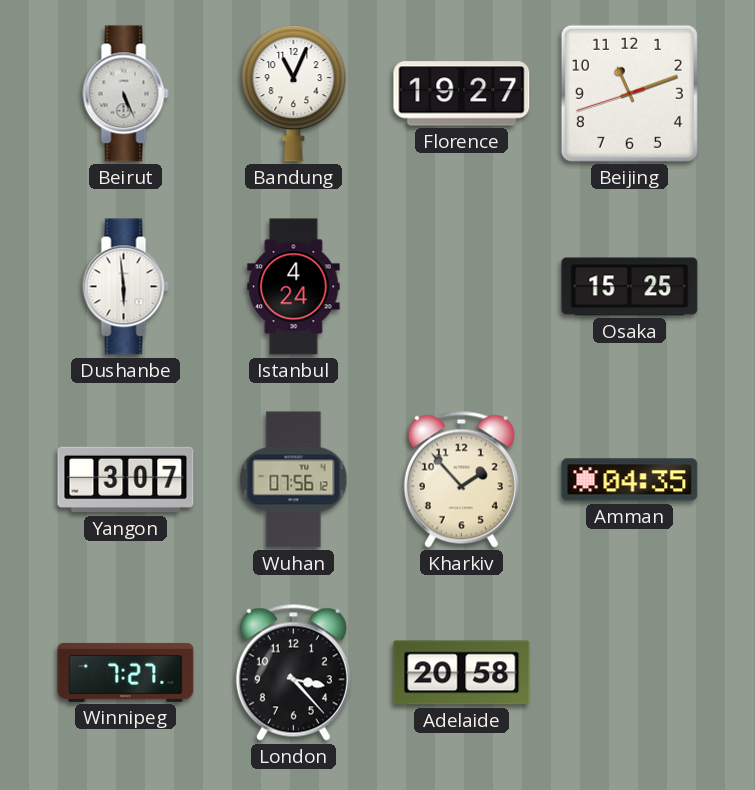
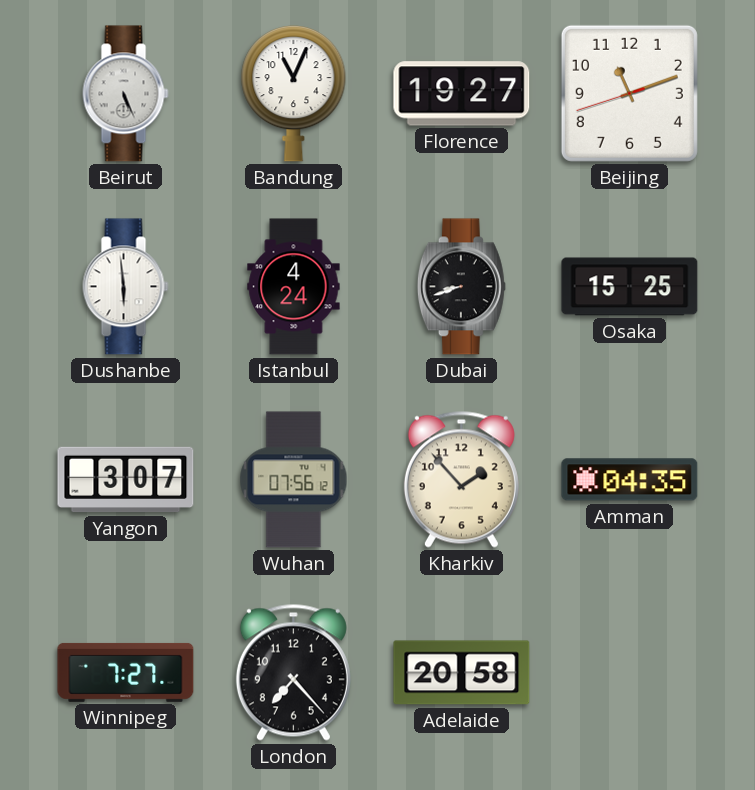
Dubai: none -> 8:42 (461, 287)
London: 3:23 -> 7:23 (293, 672)
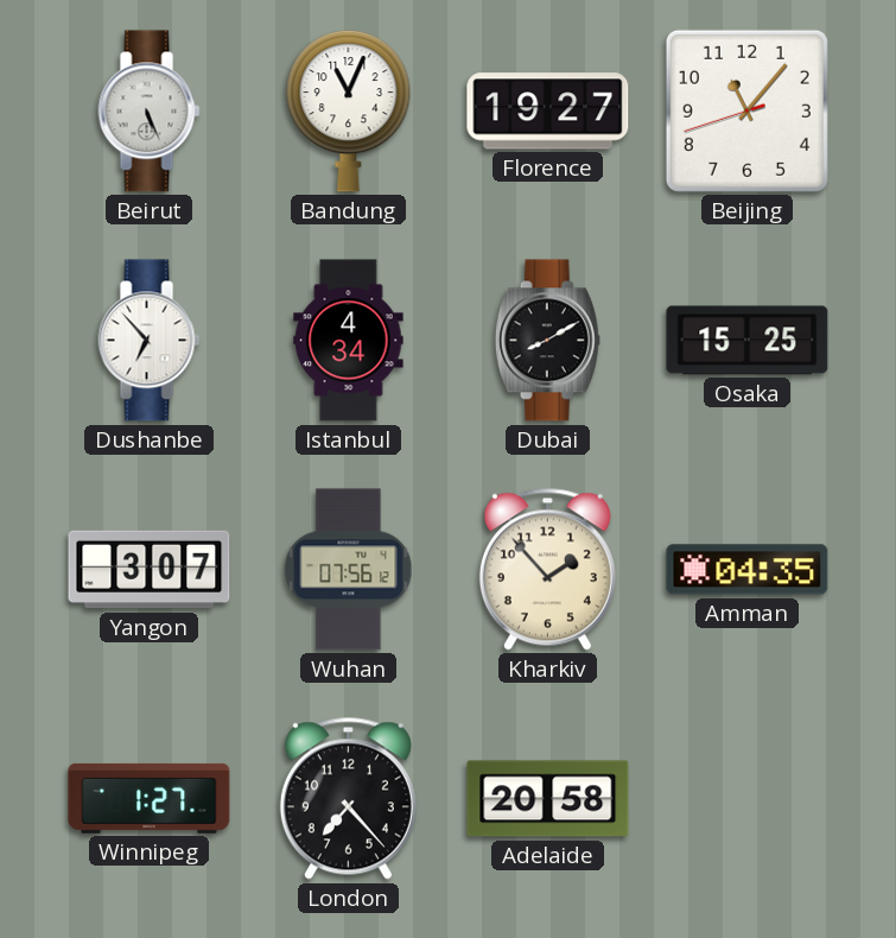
Beijing: 11:11 -> 11:06 (746, 110)
Dushanbe: 5:59 -> 6:53 (150, 341)
Istanbul: 4:24 -> 4:34 (349, 341)
Dubai: 8:42 -> 8:10 (547, 341)
Winnipeg: 7:27 -> 1:27 (150, 798)
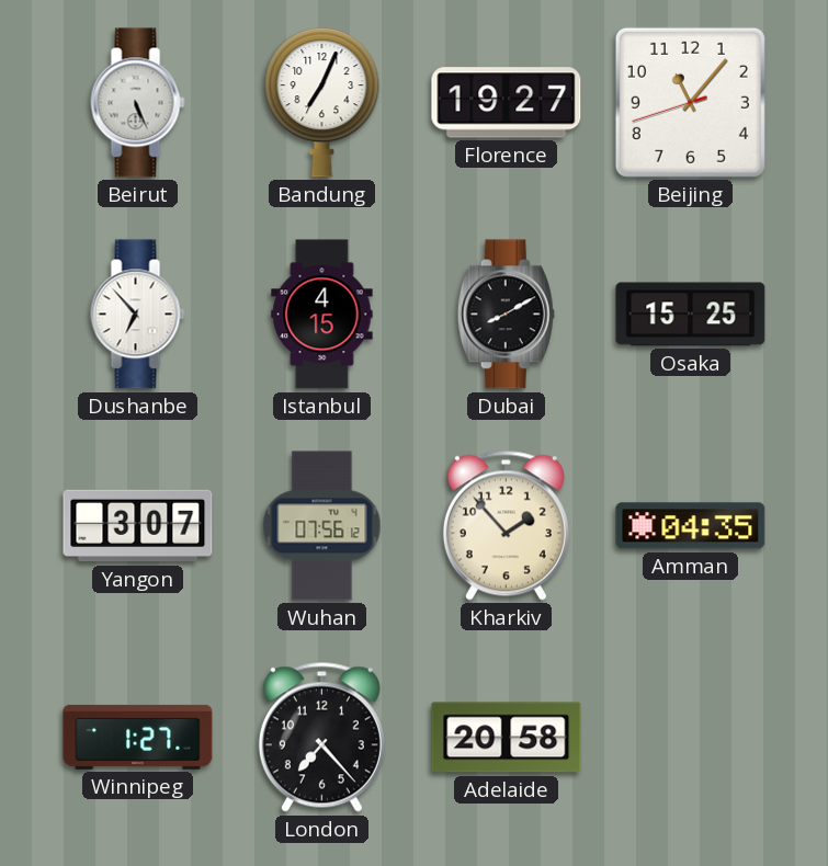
Bandung: 11:04 -> 7:04 (322, 103)
Istanbul: 4:34 -> 4:15 (322, 315)
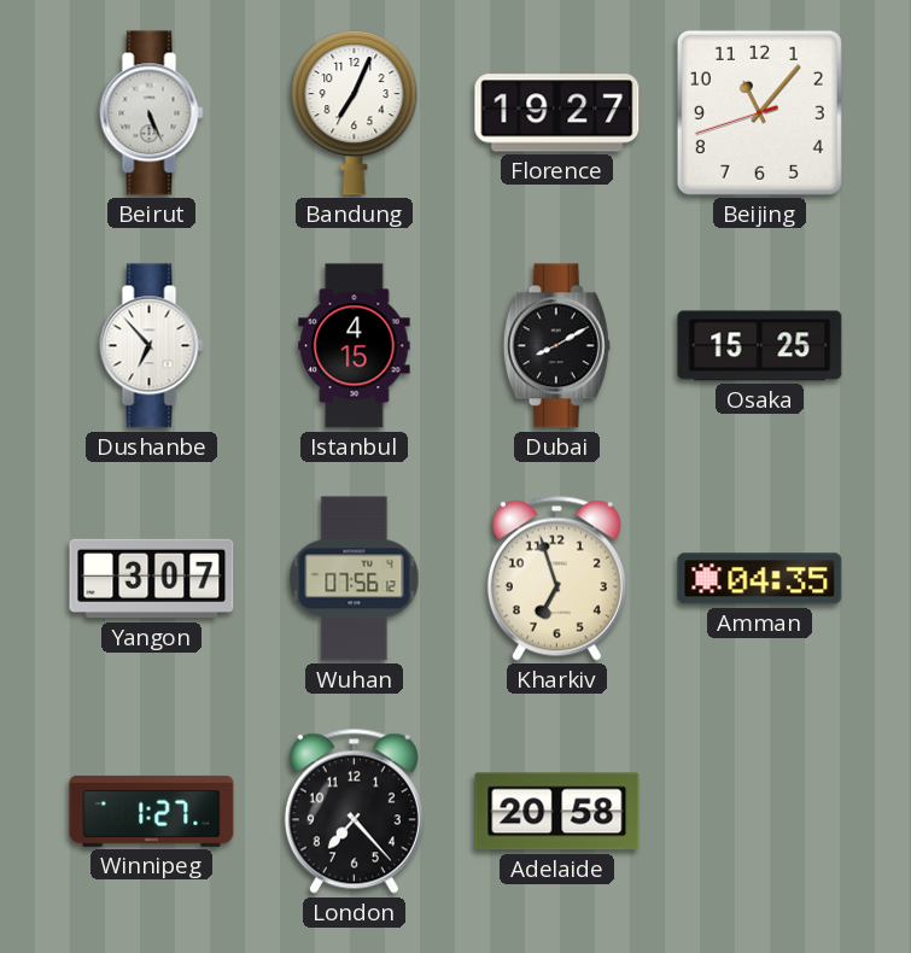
Kharkiv: 1:53 -> 6:57 (556, 578)
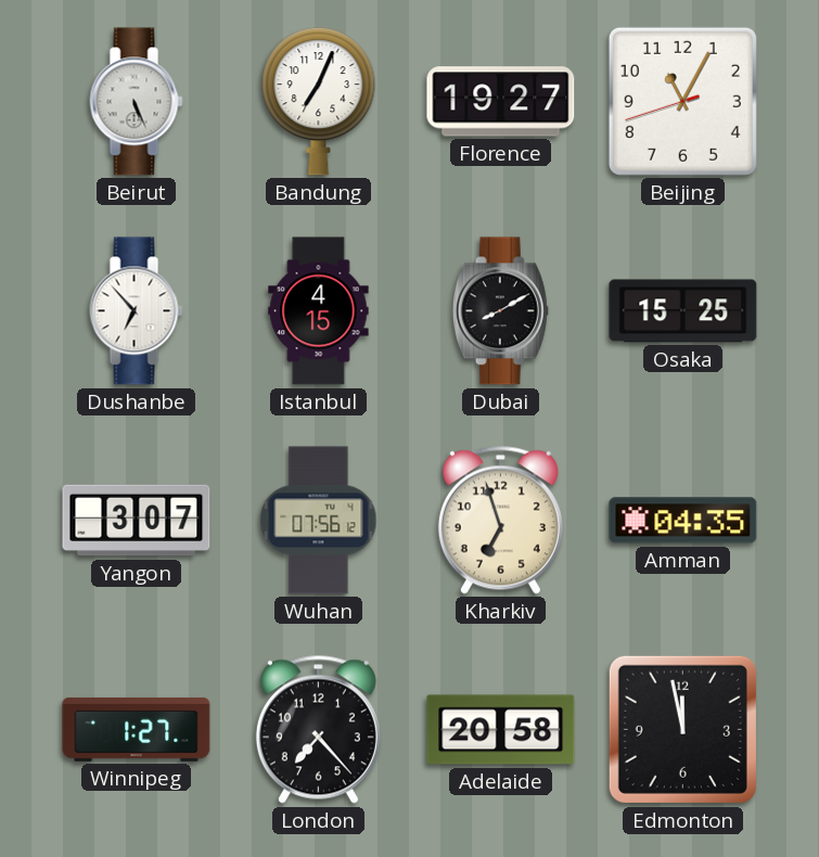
Beijing: 11:06 -> 11:04 (682, 101)
Edmonton: none -> 11:58 (682, 729)
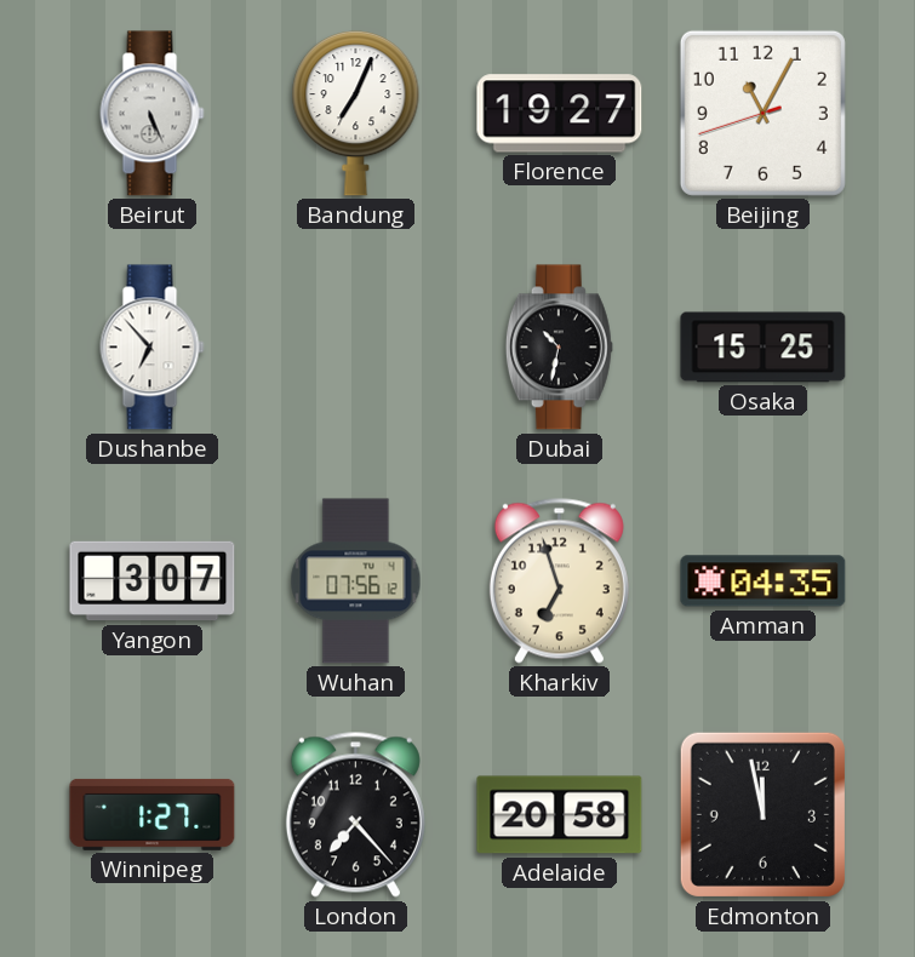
Istanbul: 4:15 -> none (319, 311)
Dubai: 8:10 -> 10:32 (559, 348)
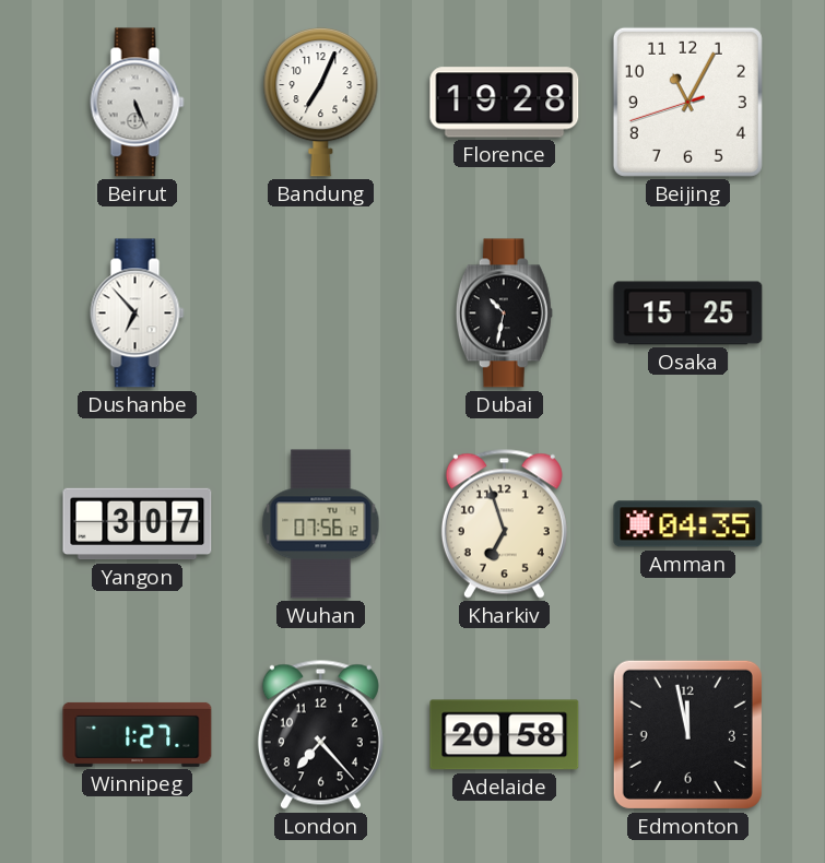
Florence: 19:27 -> 19:28 (505, 103)
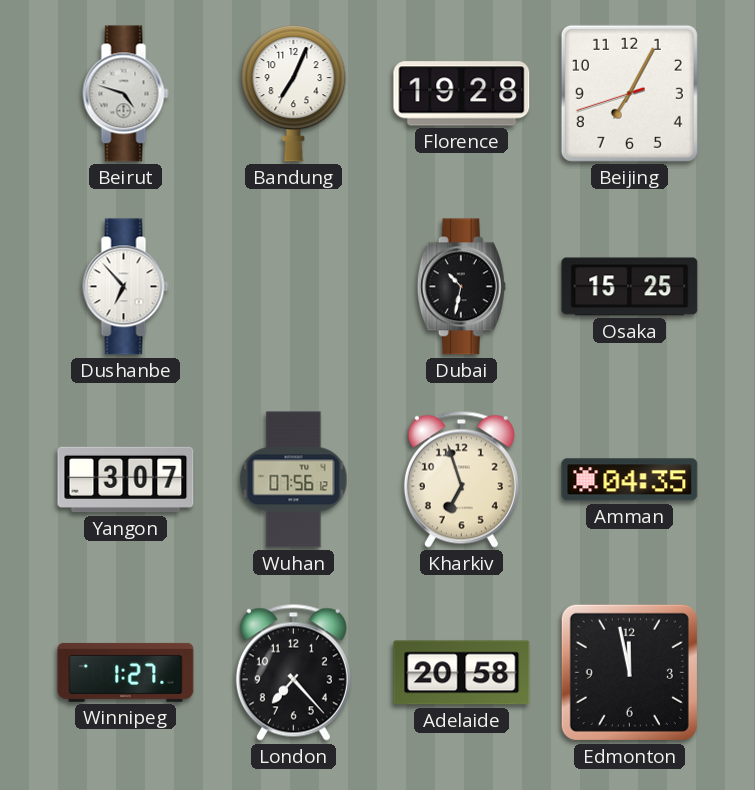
Beirut: 5:26 -> 4:48 (126, 94)
Beijing: 11:04 -> 7:04 (629, 93)
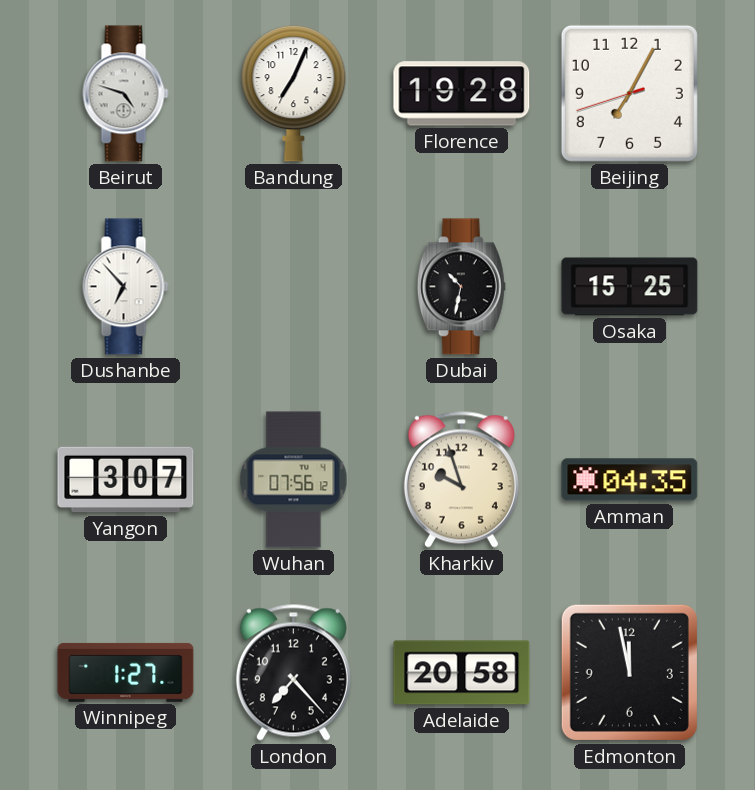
Kharkiv: 6:57 -> 9:57 (461, 479)
